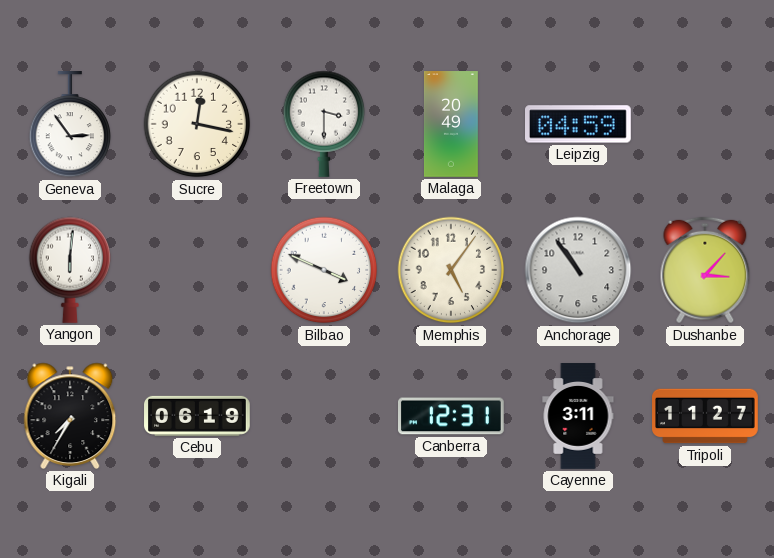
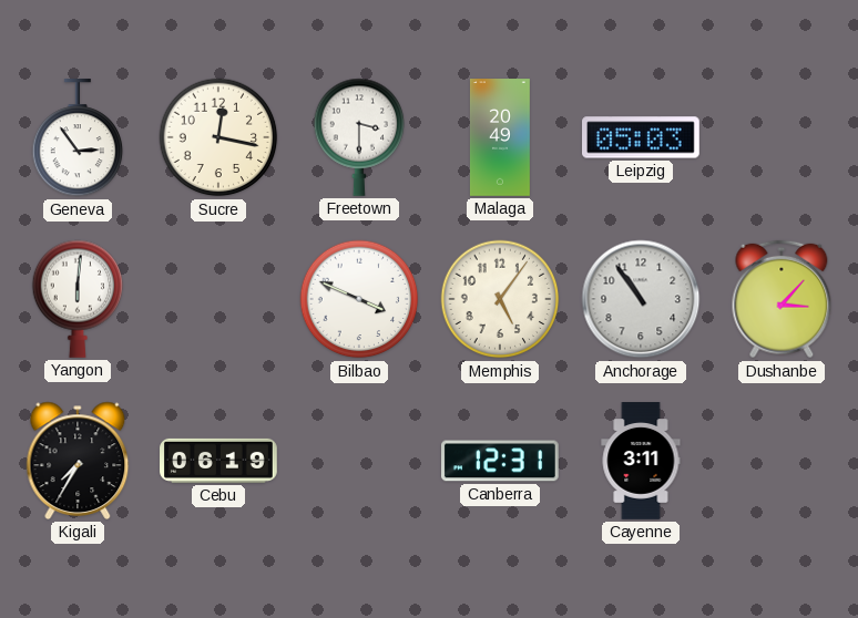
Leipzig: 04:59 -> 05:03 (642, 137)
Tripoli: 11:27 -> none (705, 416)
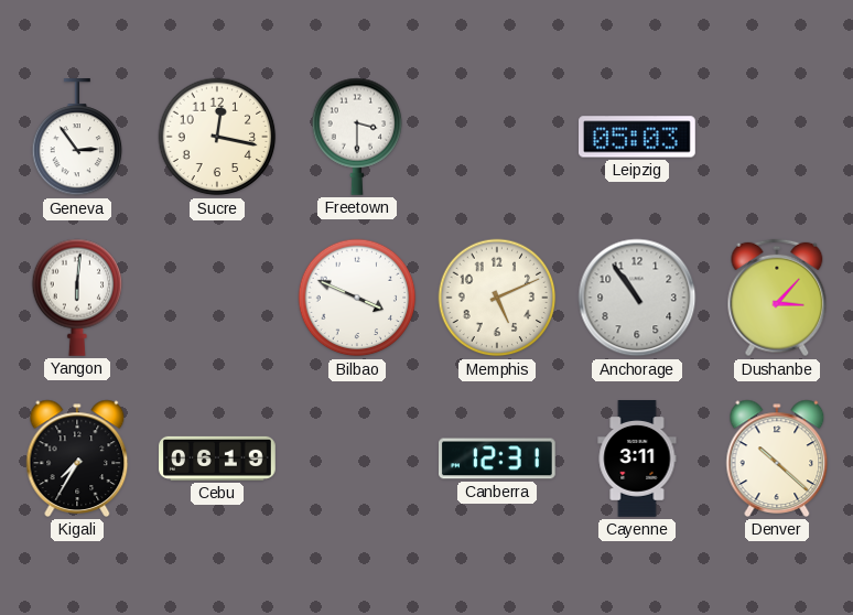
Malaga: 20:49 -> none (500, 137)
Memphis: 5:06 -> 5:11 (497, 298)
Denver: none -> 10:22 (777, 458)
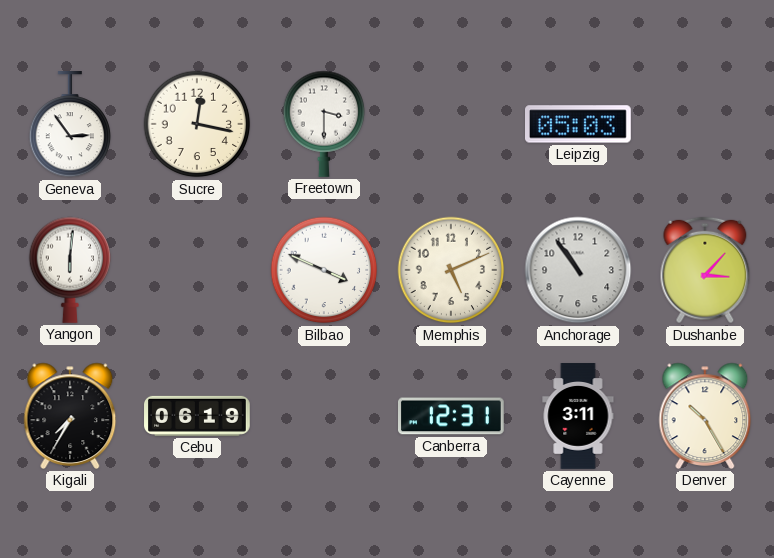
Denver: 10:22 -> 10:25 (705, 416)
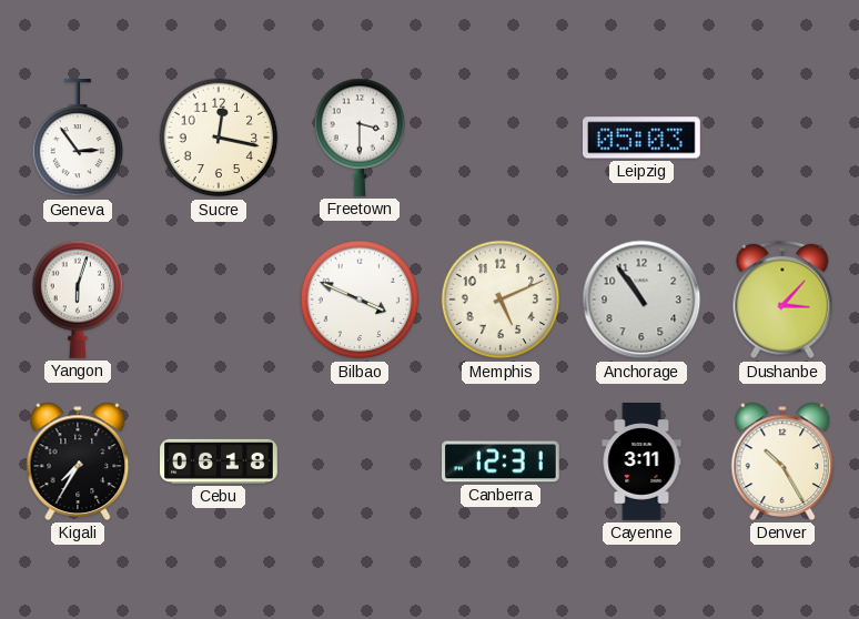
Yangon: 6:01 -> 6:03 (78, 300)
Cebu: 06:19 -> 06:18 (219, 461)
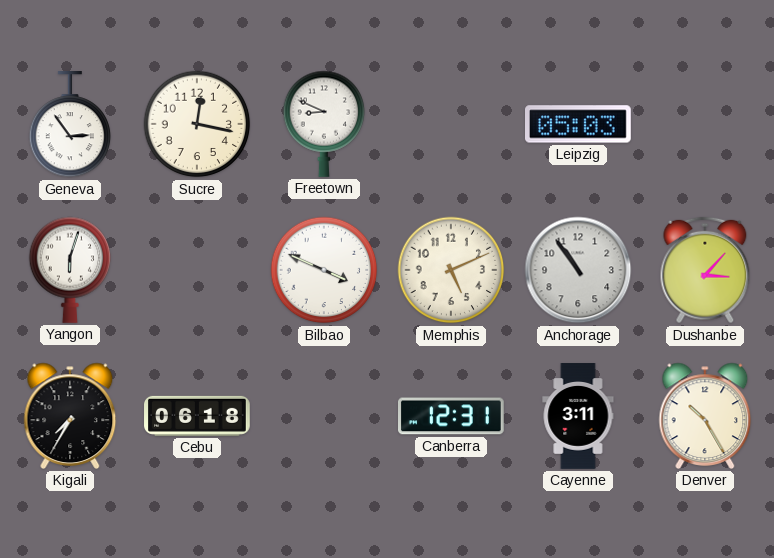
Freetown: 3:30 -> 8:49 (324, 124)
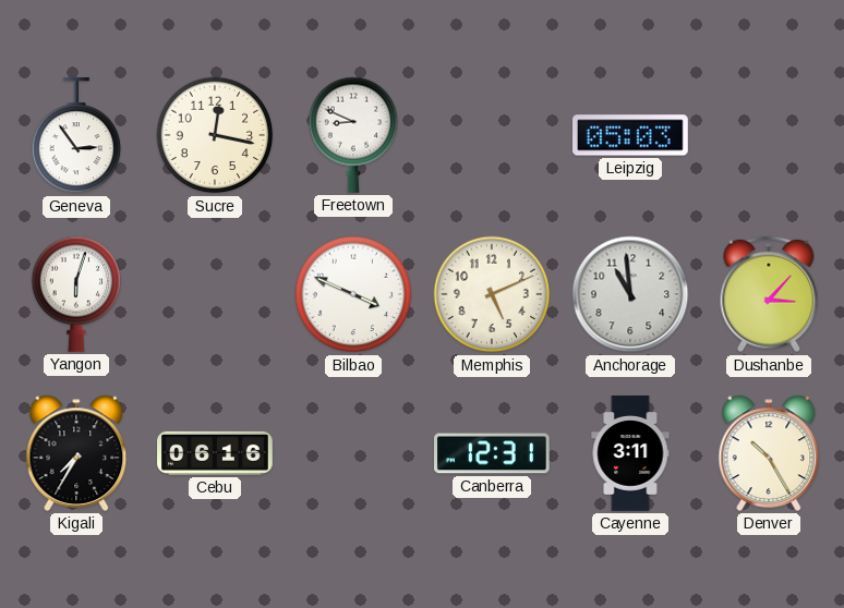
Anchorage: 10:54 -> 10:59 (630, 294)
Cebu: 06:18 -> 06:16 (215, 453)
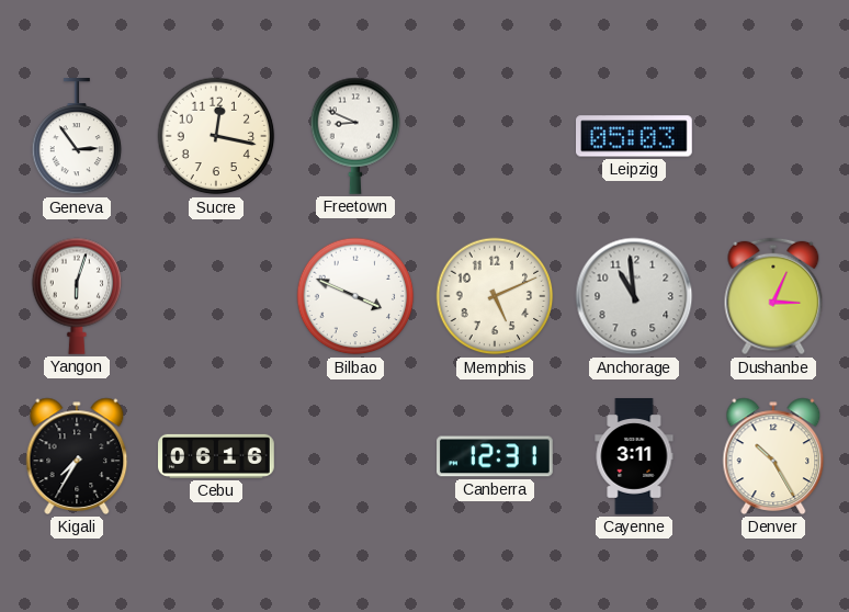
Dushanbe: 3:07 -> 3:04 (773, 296)
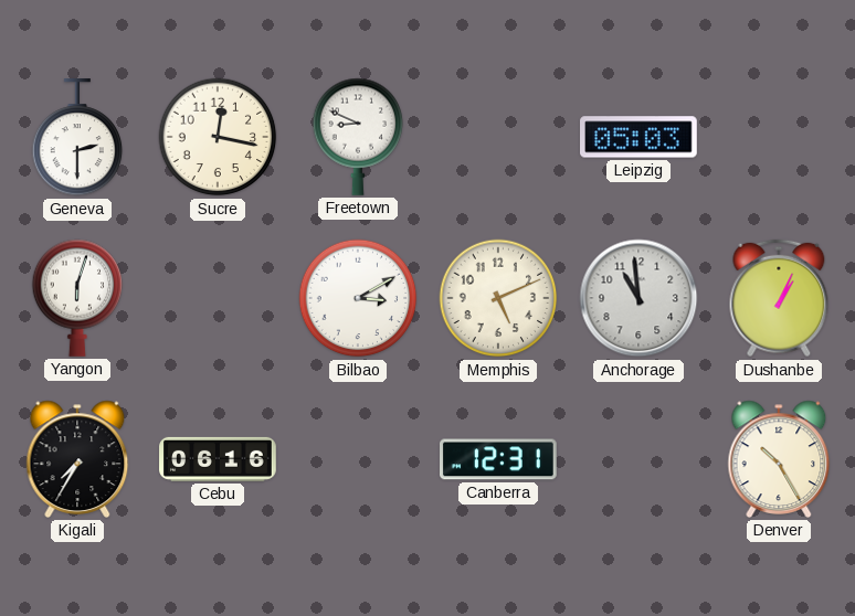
Geneva: 2:54 -> 2:30 (77, 138)
Bilbao: 3:49 -> 3:10 (358, 298)
Dushanbe: 3:04 -> 1:04 (779, 298)
Cayenne: 3:11 -> none (634, 456)
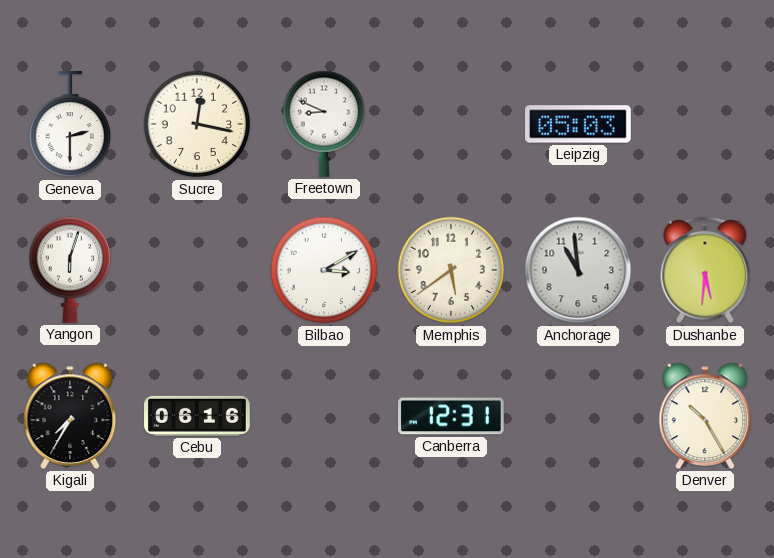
Memphis: 5:11 -> 5:39 (451, 270)
Dushanbe: 1:04 -> 5:31 (705, 270)
